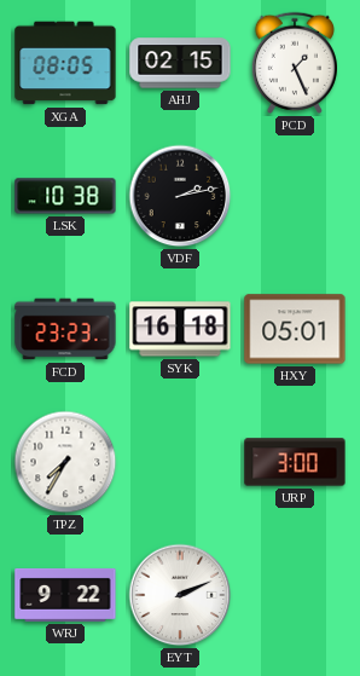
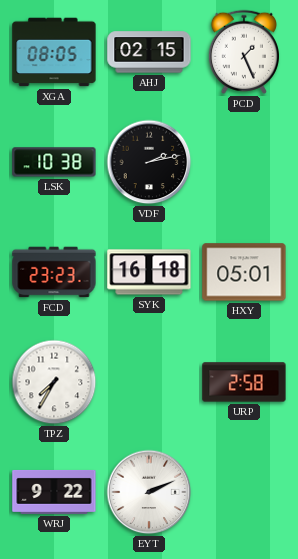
URP: 3:00 -> 2:58 (244, 382)
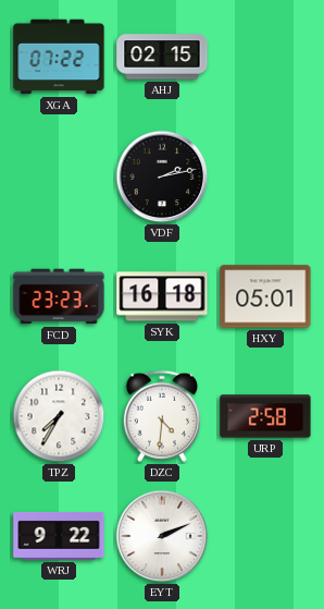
XGA: 08:05 -> 07:22 (59, 57)
PCD: 1:26 -> none (244, 52)
LSK: 10:38 -> none (54, 162)
DZC: none -> 4:31 (162, 416)
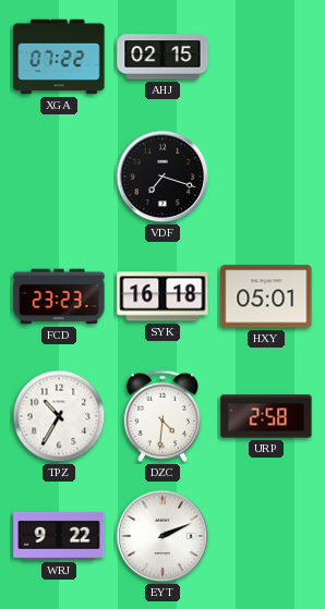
VDF: 2:13 -> 7:18 (162, 176)
TPZ: 7:35 -> 10:35 (59, 416)
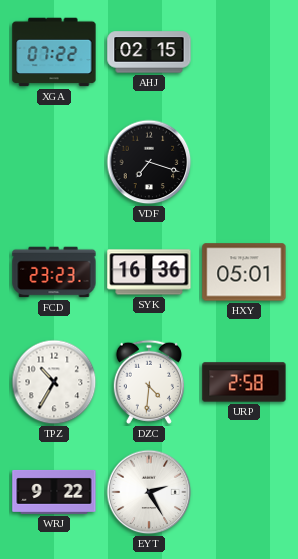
SYK: 16:18 -> 16:36 (149, 272)
EYT: 2:11 -> 2:25 (149, 492)
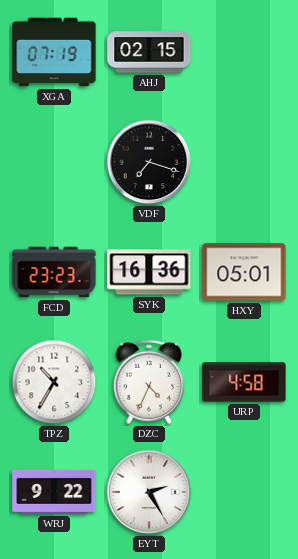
XGA: 07:22 -> 07:19 (54, 52)
DZC: 4:31 -> 4:34 (149, 382)
URP: 2:58 -> 4:58 (244, 382)
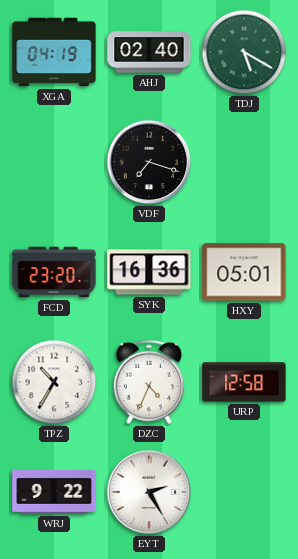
XGA: 07:19 -> 04:19 (54, 52)
AHJ: 02:15 -> 02:40 (149, 52)
TDJ: none -> 5:20 (244, 52)
FCD: 23:23 -> 23:20 (54, 272)
URP: 4:58 -> 12:58 (244, 382)
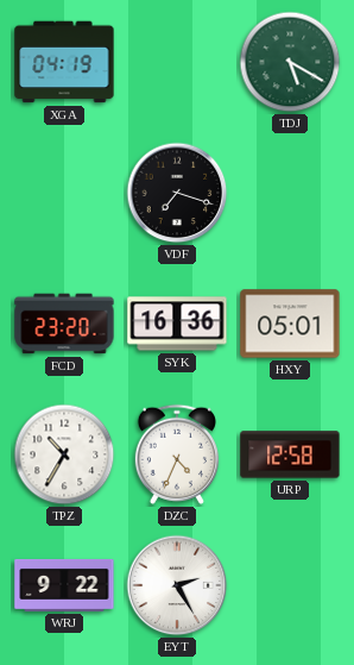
AHJ: 02:40 -> none (149, 52)
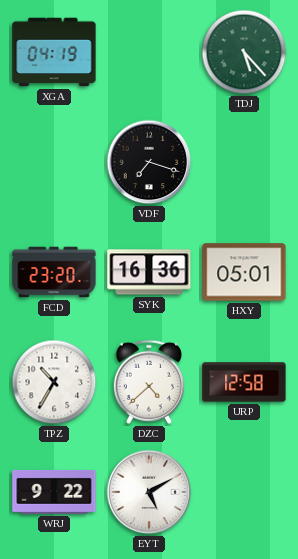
TDJ: 5:20 -> 5:23 (244, 52)
DZC: 4:34 -> 4:38 (149, 382)
EYT: 2:25 -> 5:10 (149, 492)
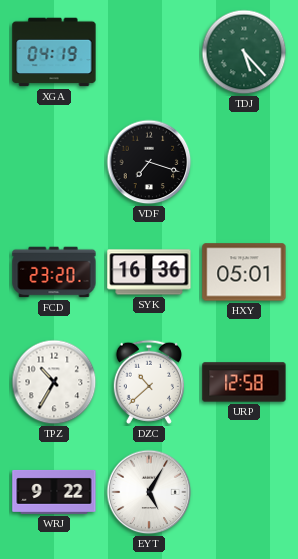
DZC: 4:38 -> 10:38 (149, 382)
EYT: 5:10 -> 5:05 (149, 492)
